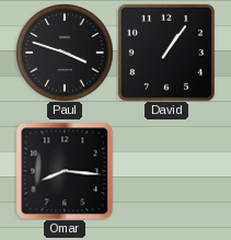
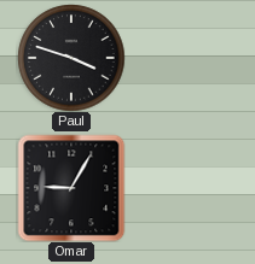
David: 1:06 -> none (166, 53)
Omar: 8:16 -> 9:05 (71, 188)
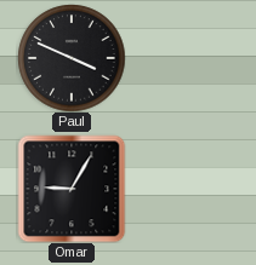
Paul: 3:48 -> 3:49 (72, 58)
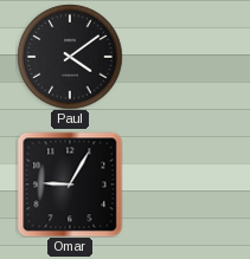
Paul: 3:49 -> 4:09 (70, 57)
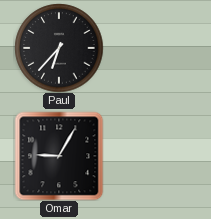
Paul: 4:09 -> 6:37 (59, 48)
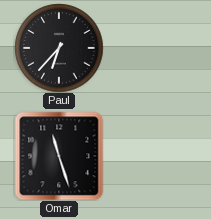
Omar: 9:05 -> 11:27 (59, 156)
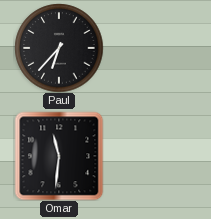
Omar: 11:27 -> 11:31 (59, 156)
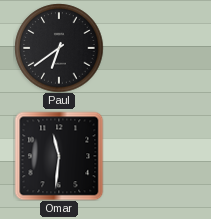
Paul: 6:37 -> 6:39 (59, 48)
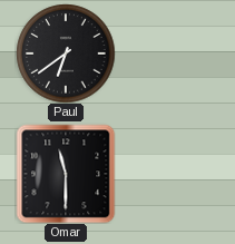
Omar: 11:31 -> 11:30 (66, 174)
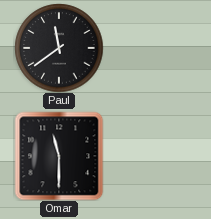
Paul: 6:39 -> 11:39 (59, 48)
